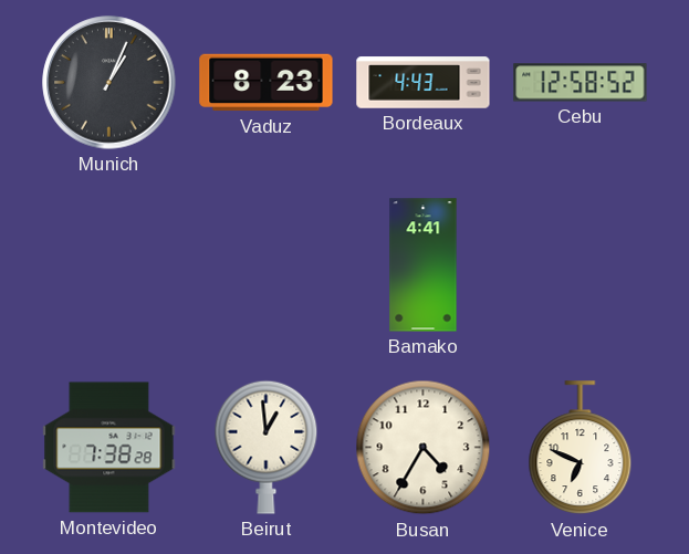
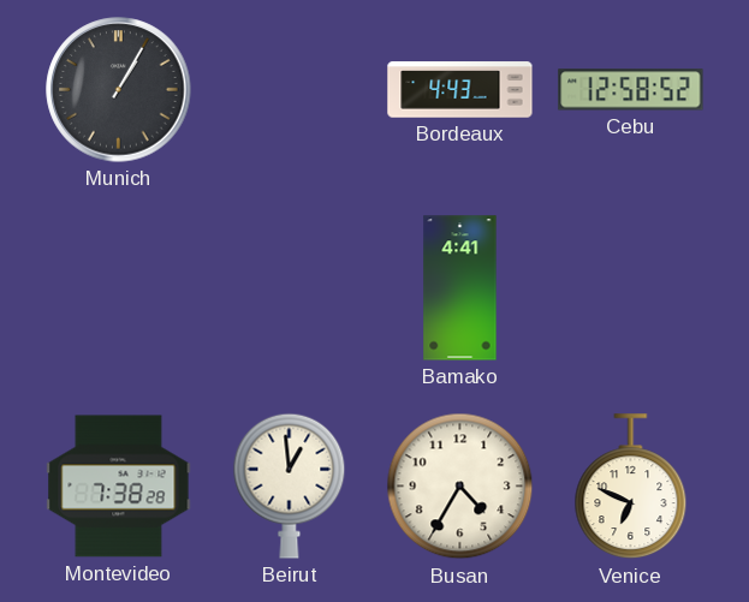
Munich: 1:04 -> 1:05 (119, 90)
Vaduz: 8:23 -> none (267, 83)
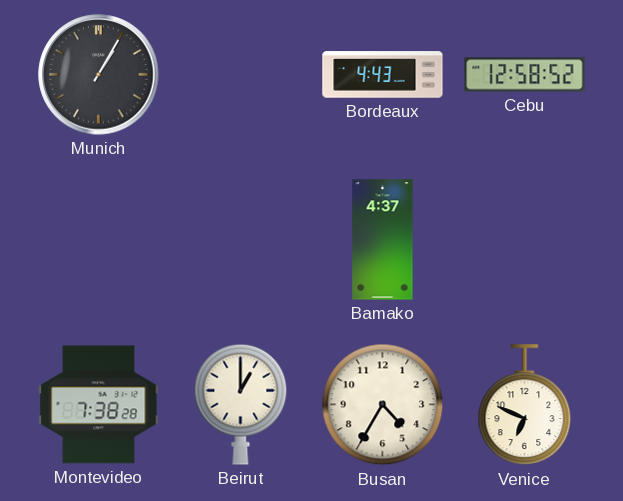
Bamako: 4:41 -> 4:37 (383, 240)
Beirut: 12:59 -> 1:00 (241, 404)
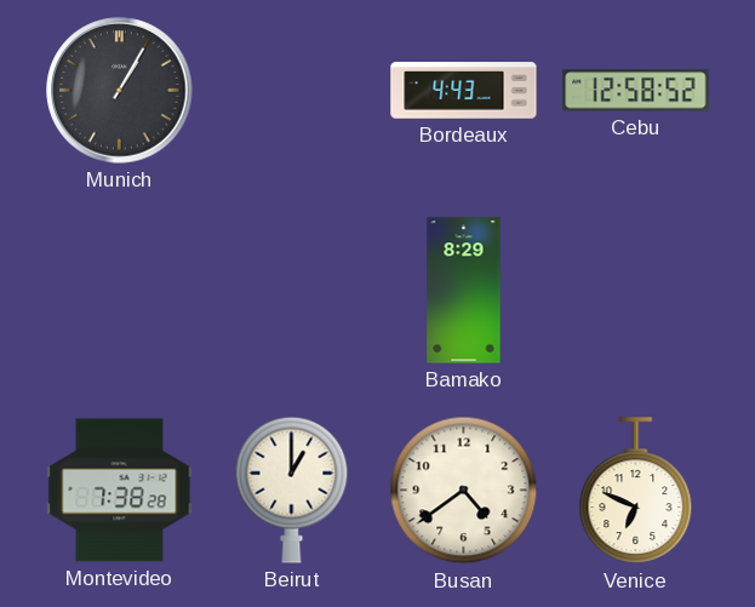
Bamako: 4:37 -> 8:29 (464, 291)
Busan: 4:35 -> 4:39 (464, 491)
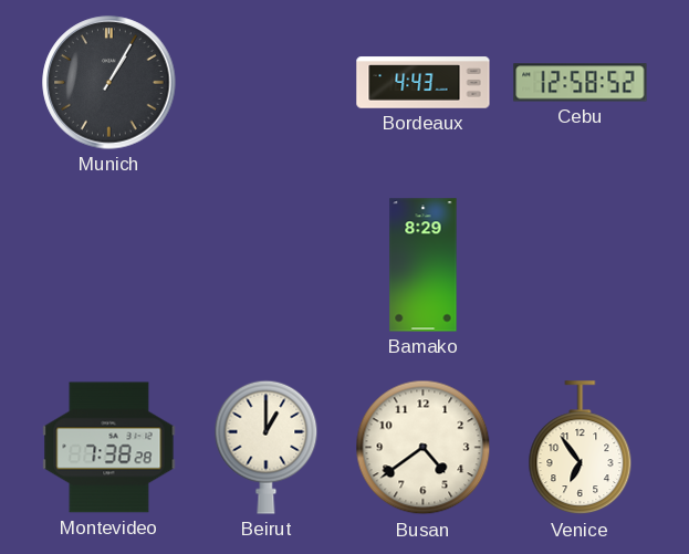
Venice: 6:49 -> 6:54 (581, 448)
